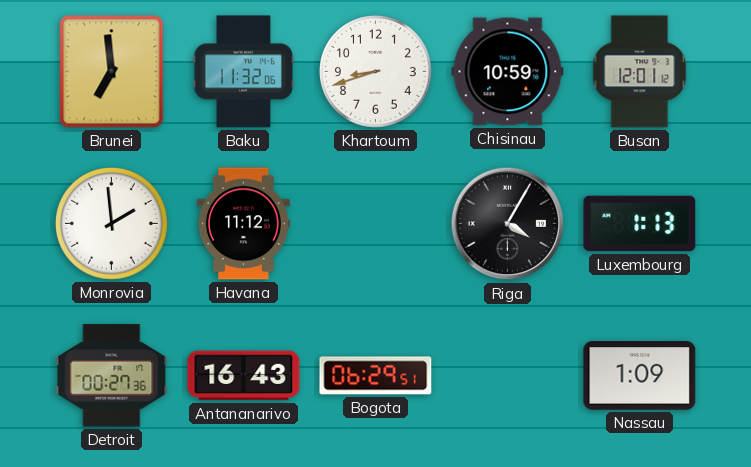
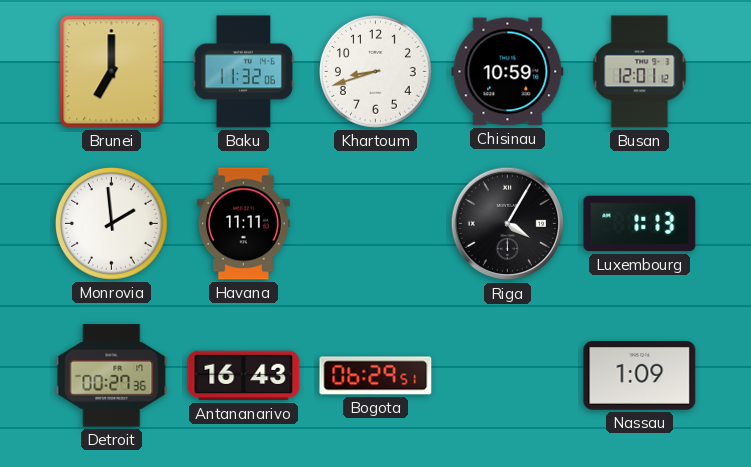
Brunei: 6:59 -> 7:00 (112, 72)
Havana: 11:12 -> 11:11 (243, 224)
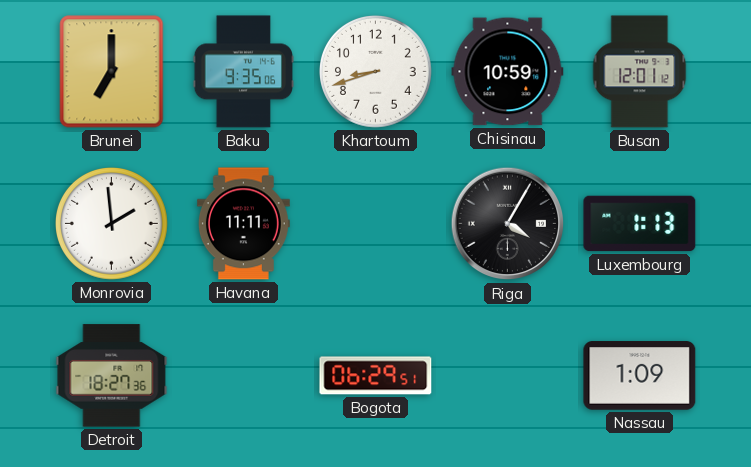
Baku: 11:32 -> 9:35 (243, 72)
Detroit: 00:27 -> 18:27 (112, 376)
Antananarivo: 16:43 -> none (244, 376)
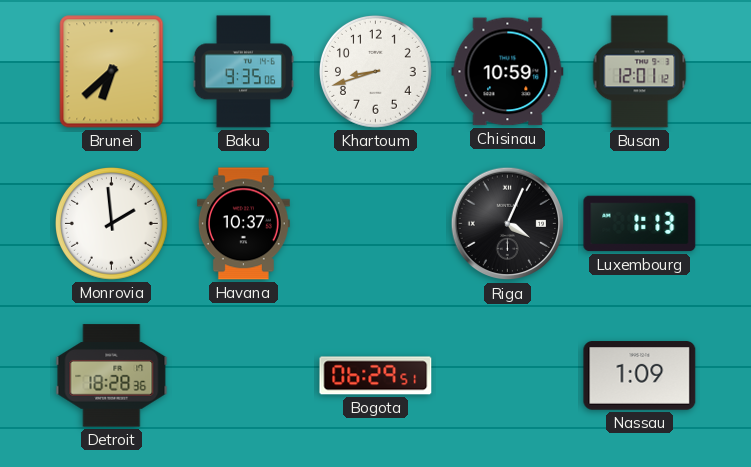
Brunei: 7:00 -> 6:38 (112, 72)
Havana: 11:11 -> 10:37 (243, 224)
Riga: 4:05 -> 4:04 (508, 224)
Detroit: 18:27 -> 18:28 (112, 376)
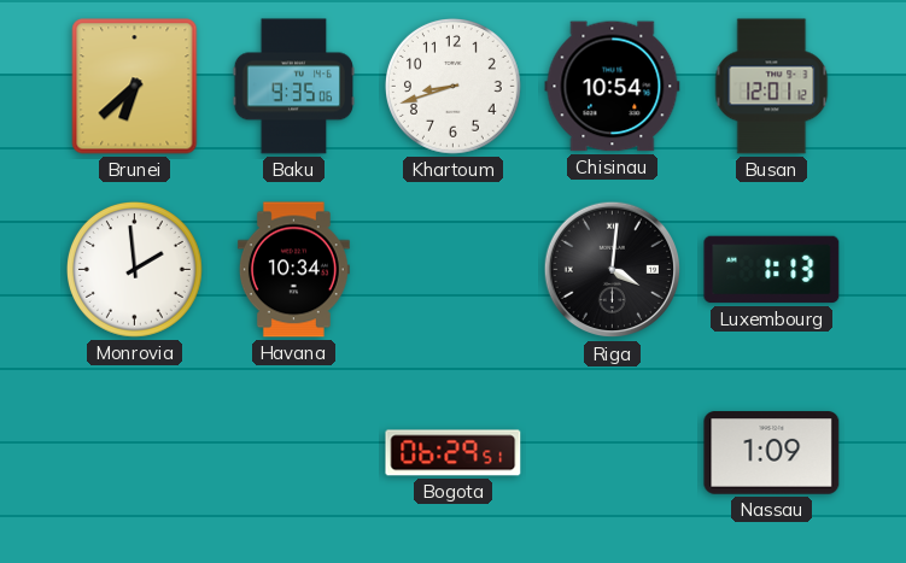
Chisinau: 10:59 -> 10:54 (613, 87)
Havana: 10:37 -> 10:34 (293, 270)
Riga: 4:04 -> 4:01 (613, 270)
Detroit: 18:28 -> none (112, 376)
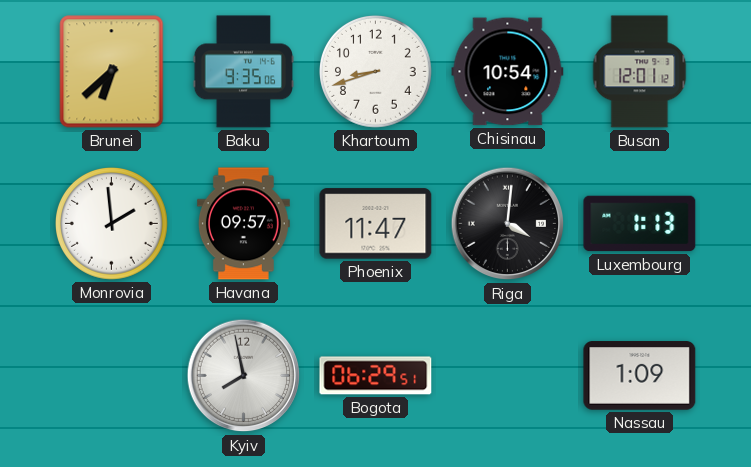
Havana: 10:34 -> 09:57 (243, 224)
Phoenix: none -> 11:47 (376, 224)
Kyiv: none -> 7:58 (244, 376)
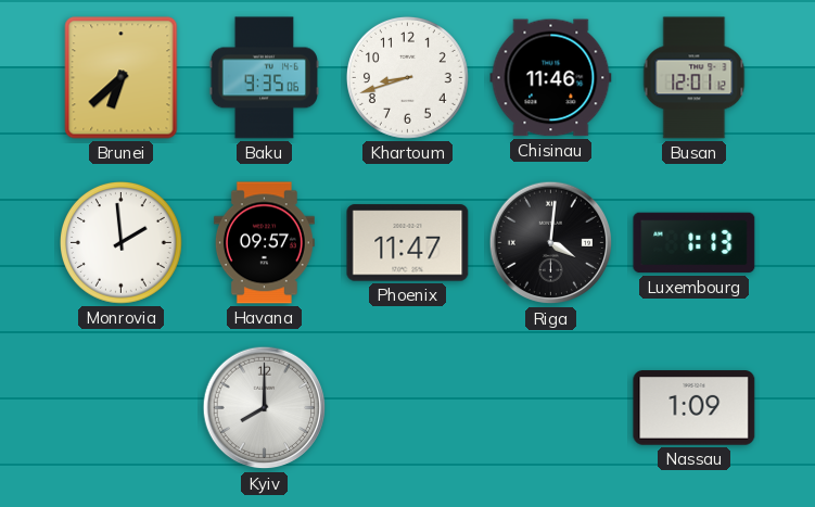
Chisinau: 10:54 -> 11:46 (551, 78)
Kyiv: 7:58 -> 8:00 (265, 408)
Bogota: 06:29 -> none (376, 376)
